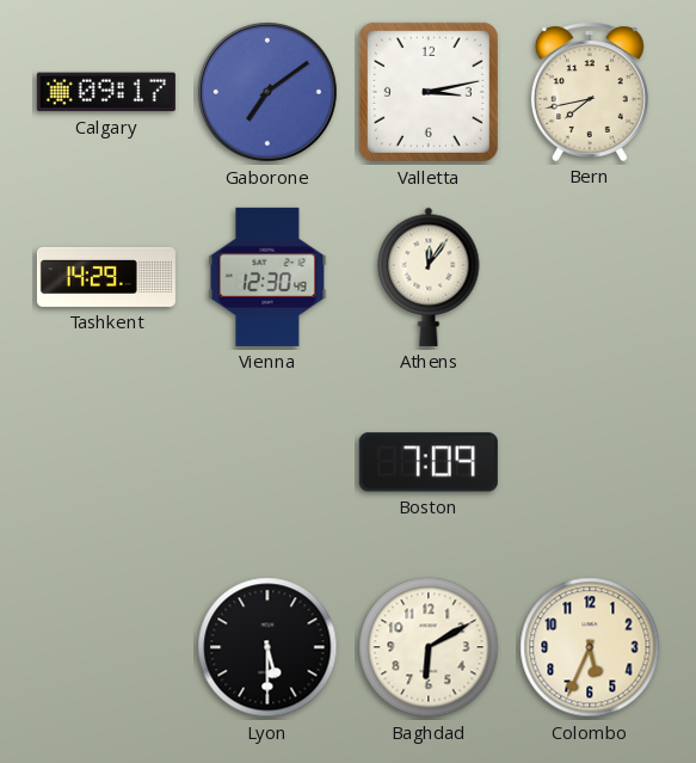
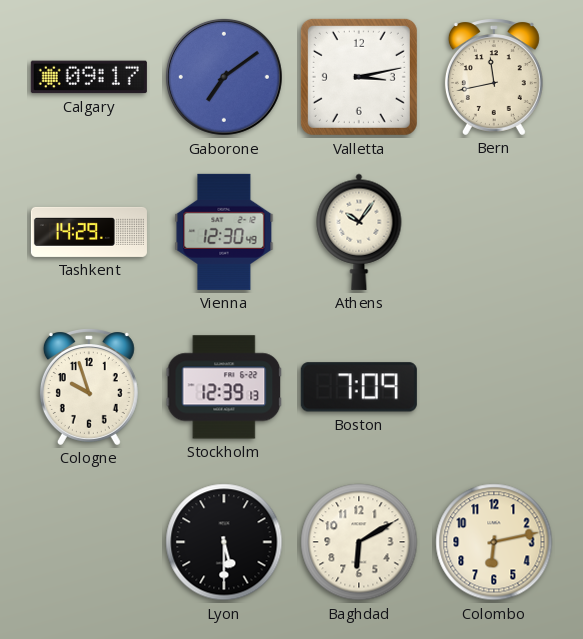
Bern: 7:43 -> 11:43 (494, 77)
Athens: 12:06 -> 10:06 (359, 232)
Cologne: none -> 9:57 (89, 387)
Stockholm: none -> 12:39 (224, 387)
Colombo: 5:34 -> 6:13 (494, 542)
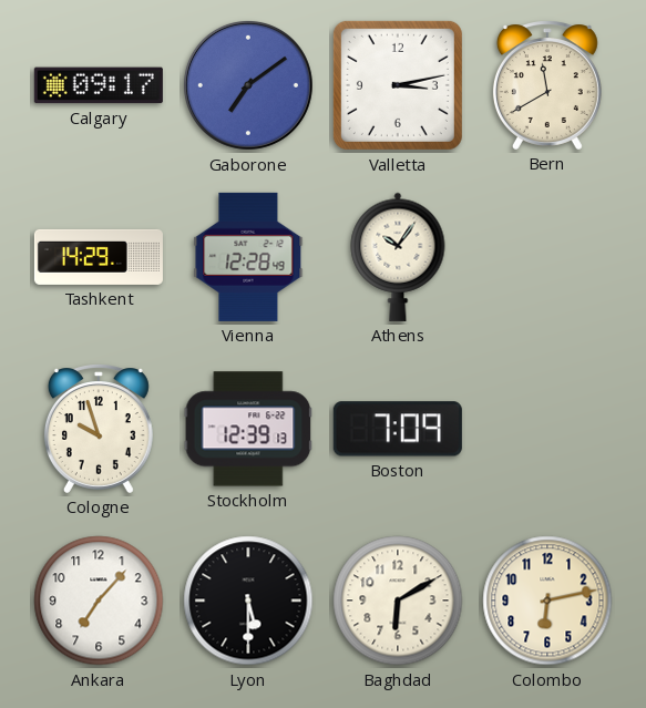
Bern: 11:43 -> 11:40 (547, 85)
Vienna: 12:30 -> 12:28 (248, 257)
Ankara: none -> 7:07 (99, 601)
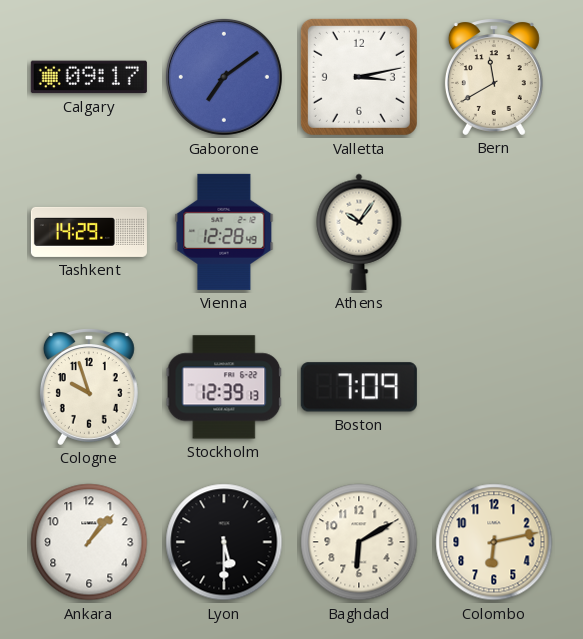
Ankara: 7:07 -> 1:07 (89, 542)
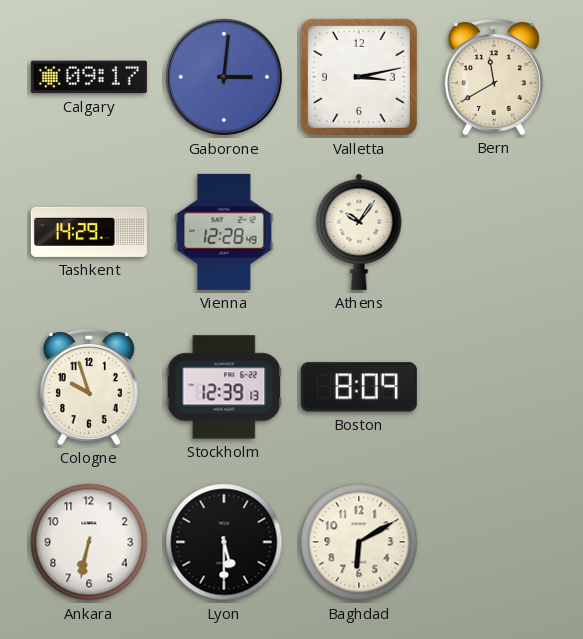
Gaborone: 7:09 -> 3:01 (224, 77)
Boston: 7:09 -> 8:09 (359, 387)
Ankara: 1:07 -> 6:32 (89, 542)
Colombo: 6:13 -> none (494, 542)
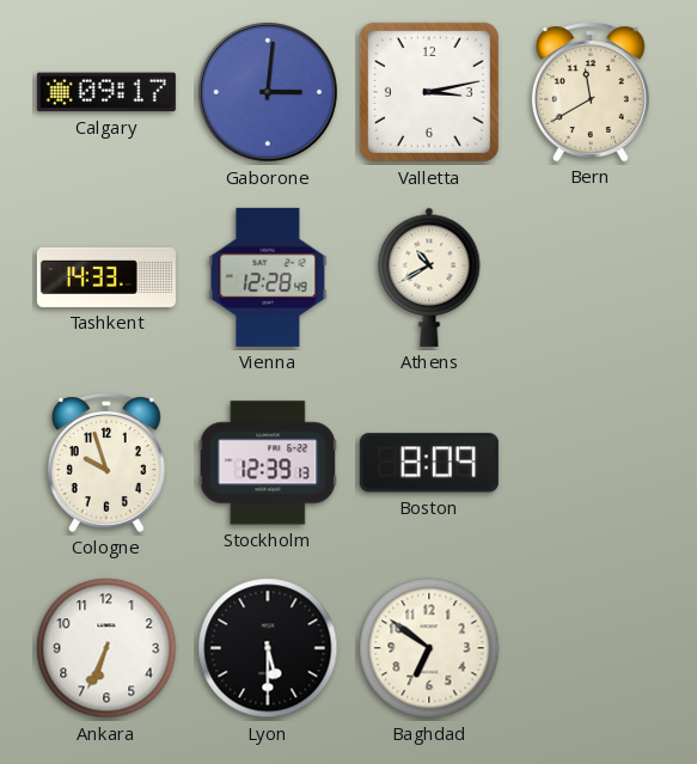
Tashkent: 14:29 -> 14:33 (106, 277)
Athens: 10:06 -> 10:40 (429, 277)
Ankara: 6:32 -> 6:34 (106, 648)
Baghdad: 6:10 -> 6:51 (429, 648)
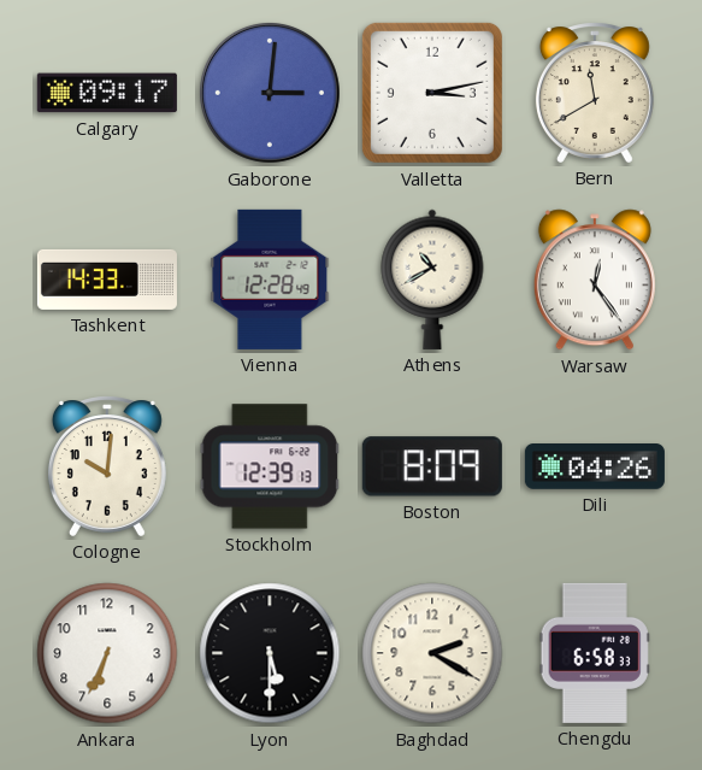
Warsaw: none -> 12:24 (595, 280)
Cologne: 9:57 -> 10:01 (107, 466)
Dili: none -> 04:26 (595, 468)
Baghdad: 6:51 -> 2:20 (432, 653)
Chengdu: none -> 6:58 (595, 653)
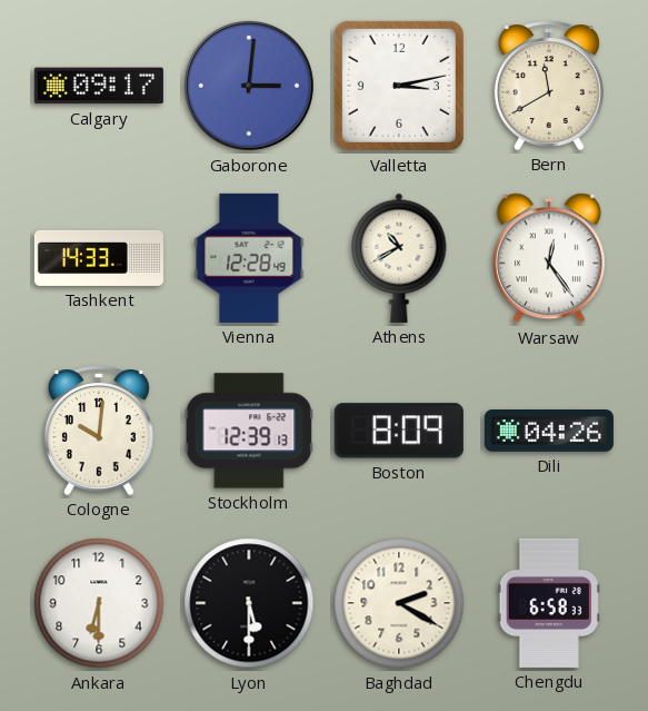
Ankara: 6:34 -> 6:30 (99, 603)
